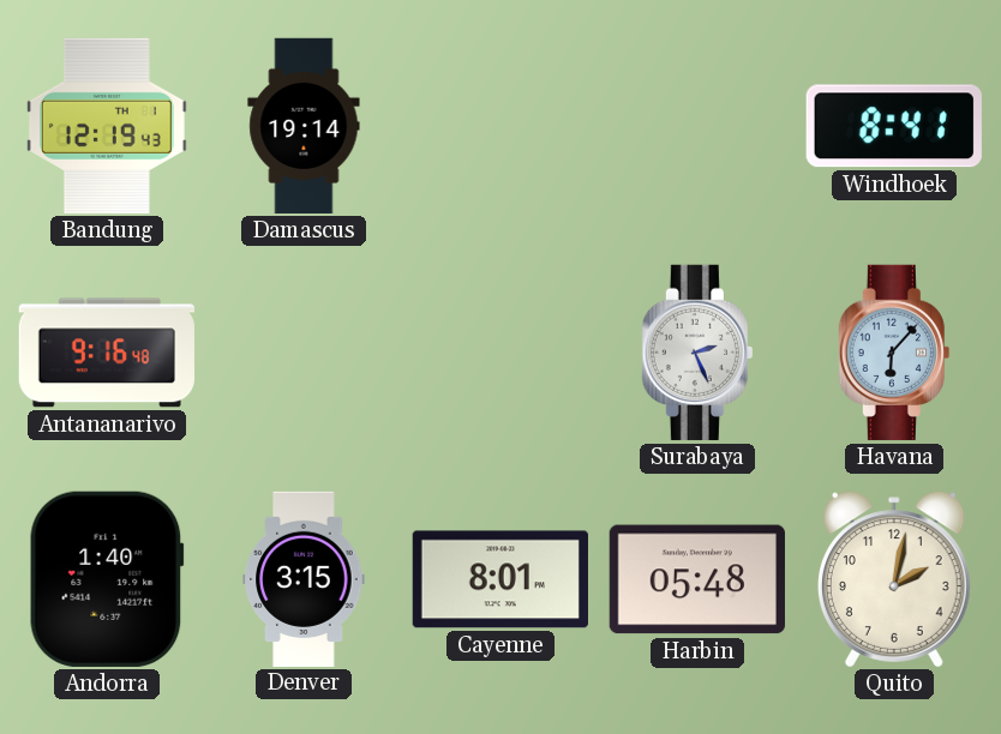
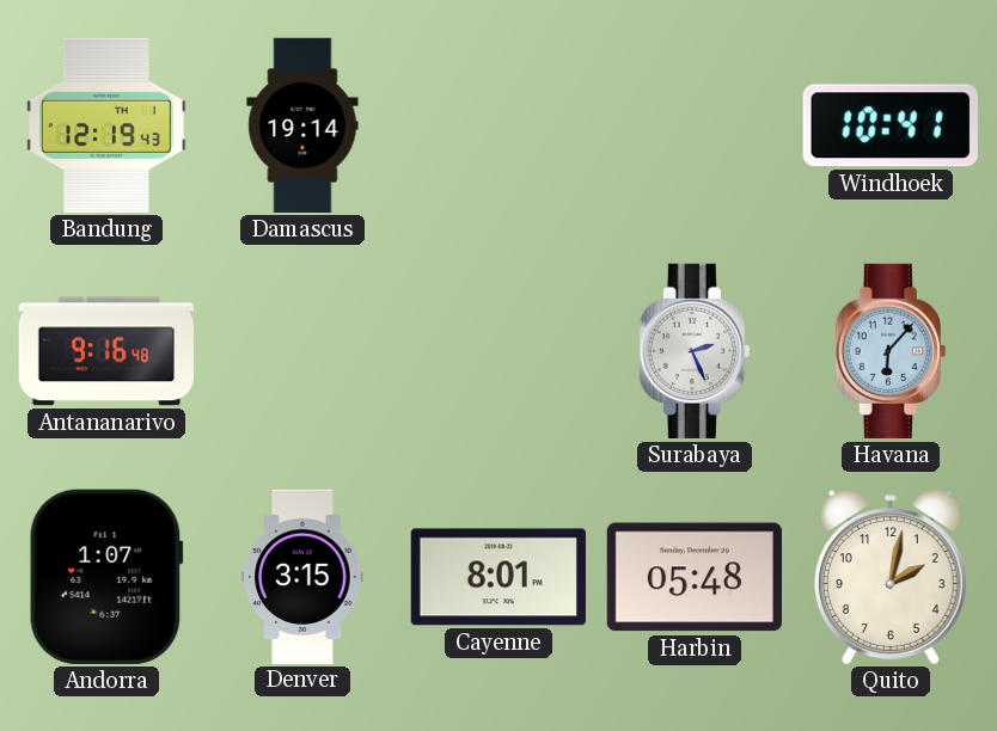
Windhoek: 8:41 -> 10:41 (891, 125)
Andorra: 1:40 -> 1:07 (106, 577)
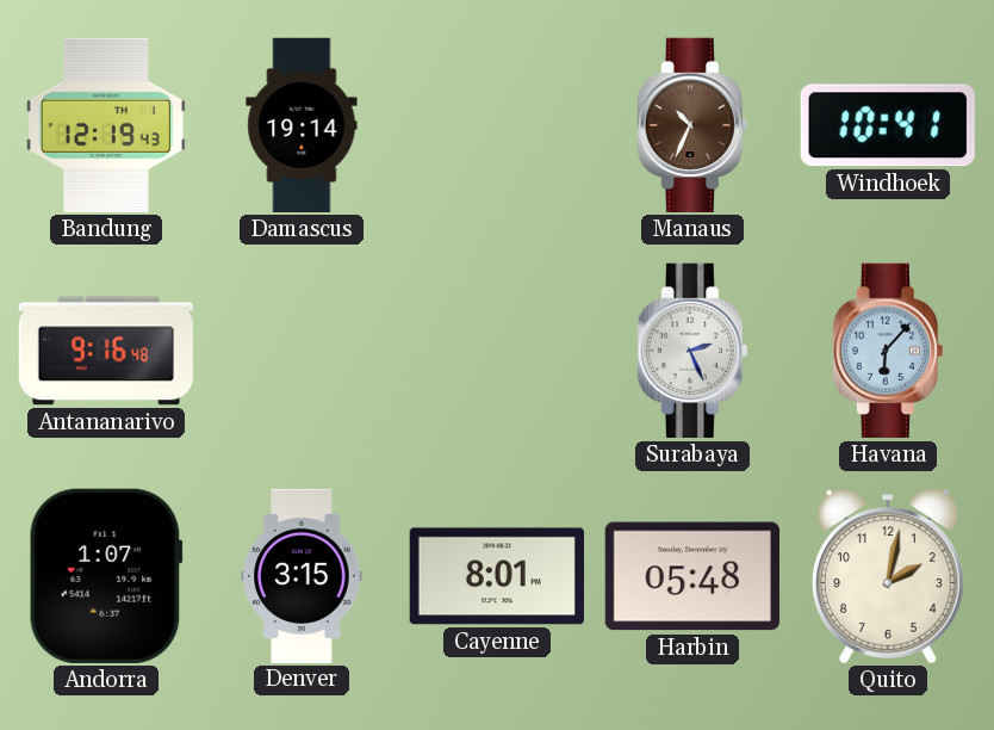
Manaus: none -> 10:34 (692, 125)
